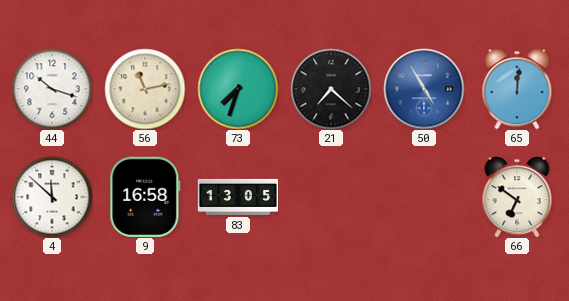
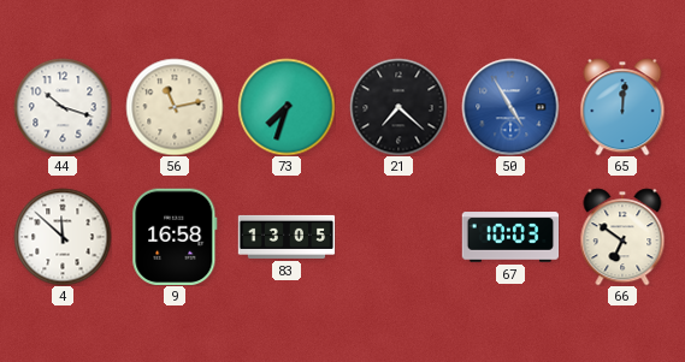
67: none -> 10:03 (510, 237)
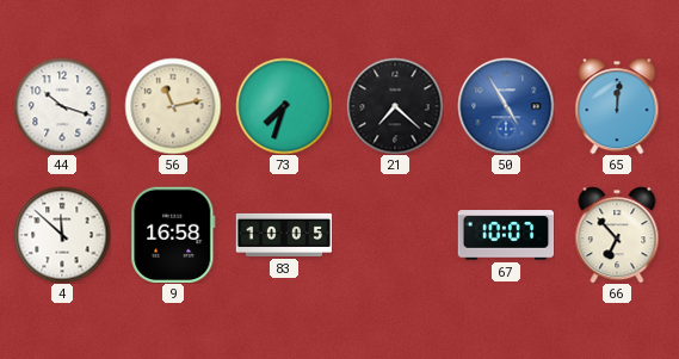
83: 13:05 -> 10:05 (284, 235)
67: 10:03 -> 10:07 (506, 235)
66: 6:51 -> 6:53 (617, 235)
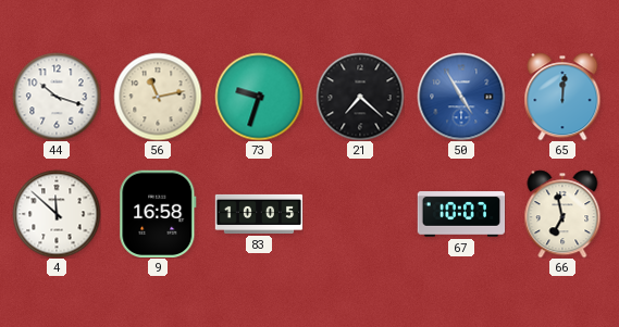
73: 7:33 -> 9:33 (259, 97)
66: 6:53 -> 6:58 (562, 214)
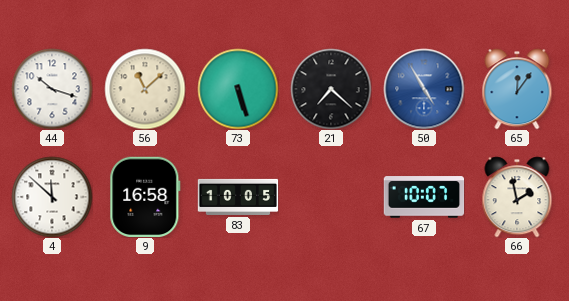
56: 11:13 -> 11:08 (145, 89)
73: 9:33 -> 5:27 (238, 89)
65: 12:01 -> 12:06 (517, 89)
66: 6:58 -> 1:58 (517, 197)
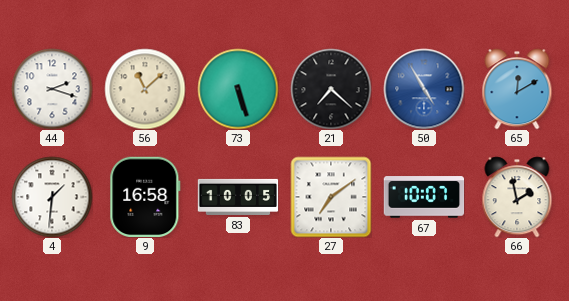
44: 10:18 -> 2:18 (52, 89)
65: 12:06 -> 12:10 (517, 89)
4: 11:52 -> 1:31 (52, 197)
27: none -> 7:09 (331, 197)
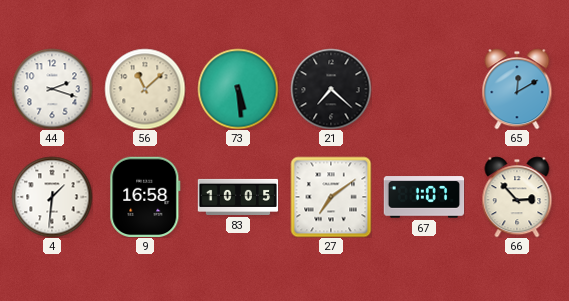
73: 5:27 -> 5:29 (238, 89)
50: 4:55 -> none (424, 89)
67: 10:07 -> 1:07 (424, 197)
66: 1:58 -> 2:53 (517, 197)
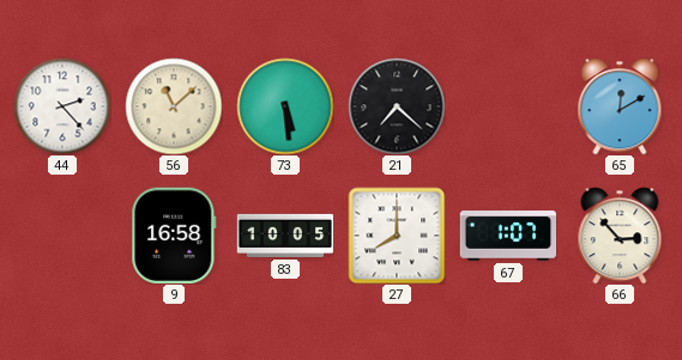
44: 2:18 -> 2:23 (62, 106)
4: 1:31 -> none (52, 197)
27: 7:09 -> 8:00 (397, 236)
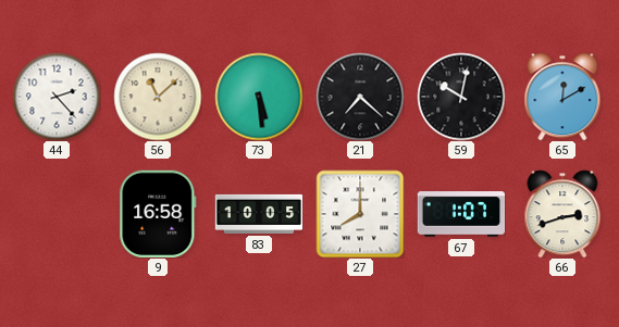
59: none -> 10:02 (461, 97)
66: 2:53 -> 2:42 (562, 214)
